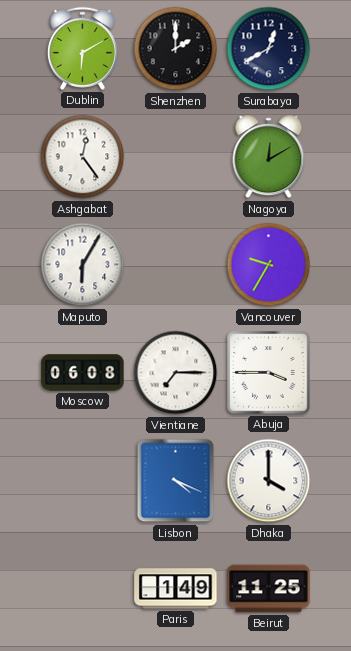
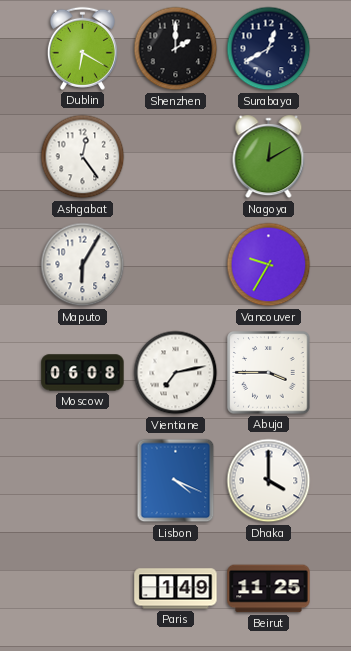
Dublin: 6:10 -> 6:20 (82, 48)
Vientiane: 7:15 -> 7:13 (176, 373)
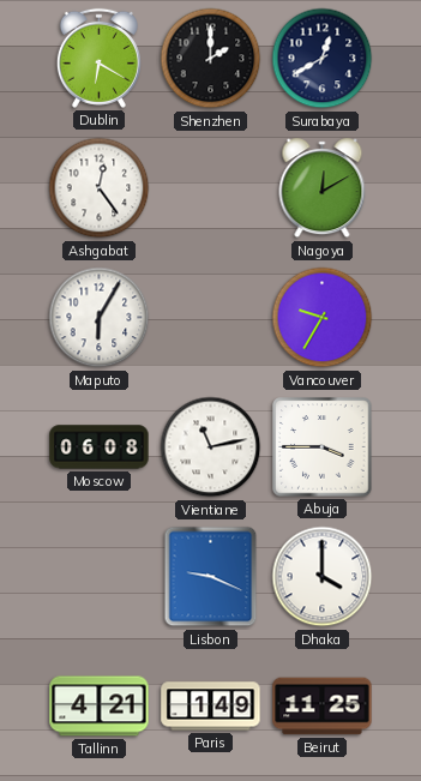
Vientiane: 7:13 -> 11:13 (211, 447)
Lisbon: 4:19 -> 9:19 (211, 577)
Tallinn: none -> 4:21 (100, 707)
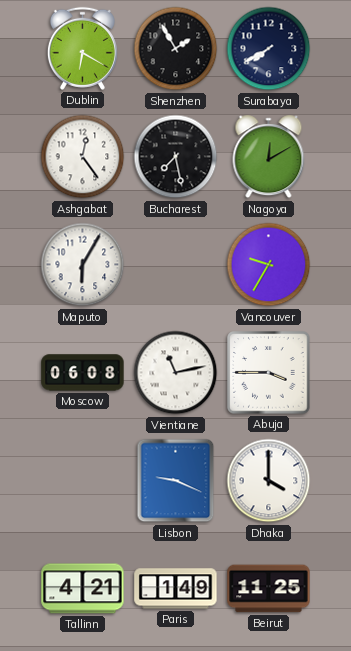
Shenzhen: 2:00 -> 1:55 (176, 49)
Surabaya: 12:40 -> 7:40 (269, 49)
Bucharest: none -> 7:28 (176, 157)
